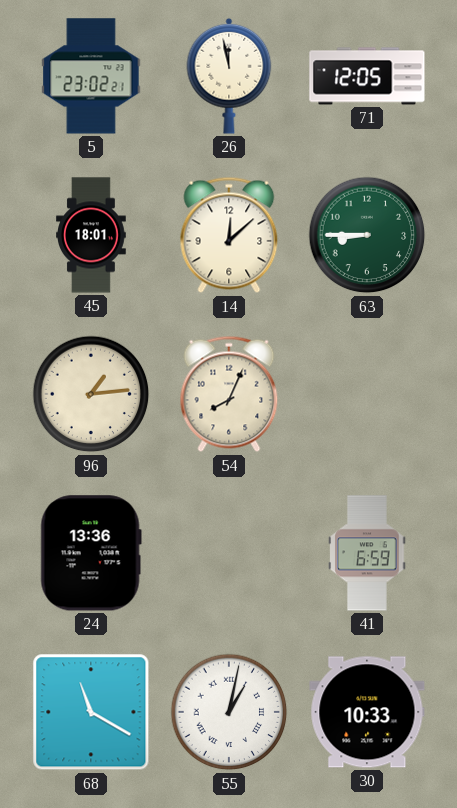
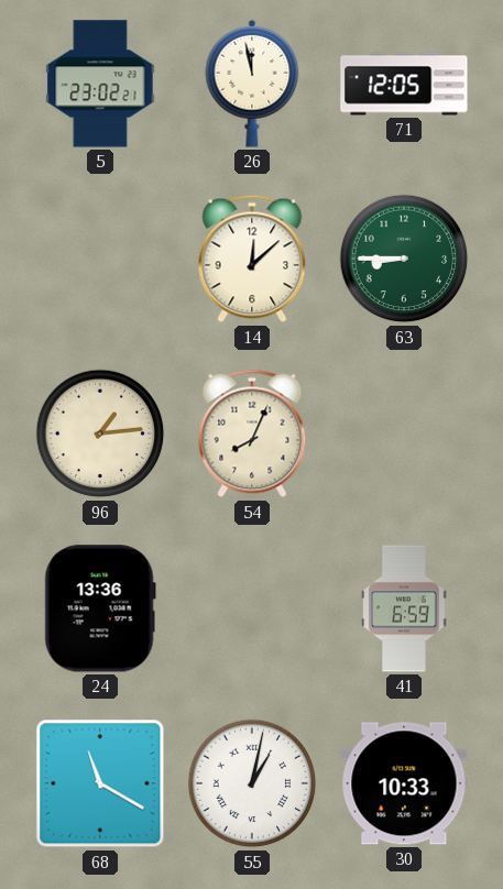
45: 18:01 -> none (92, 235)
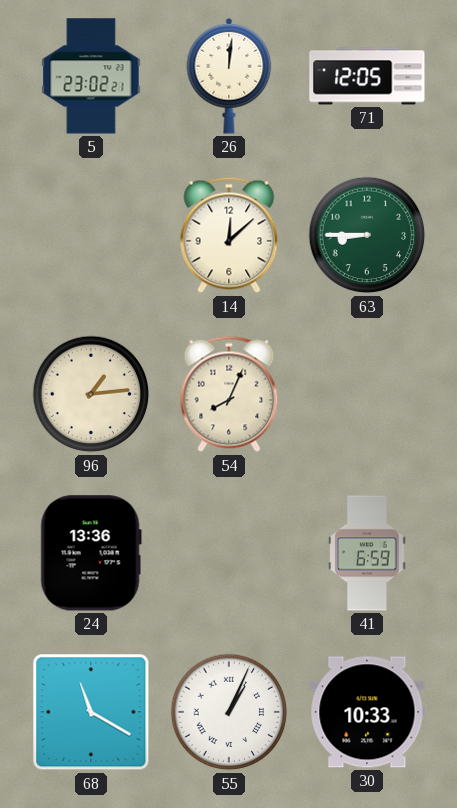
26: 11:58 -> 12:01 (229, 76)
55: 1:02 -> 1:04 (229, 712)
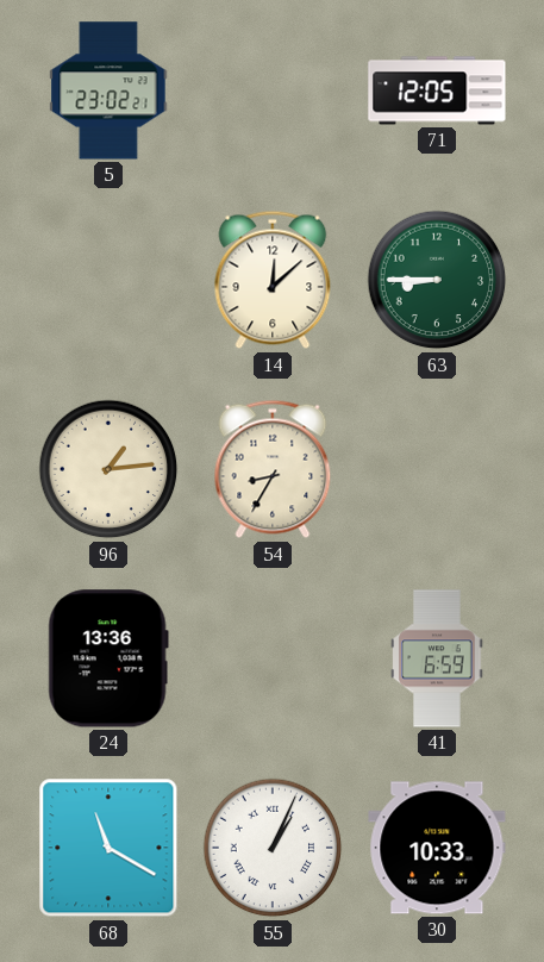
26: 12:01 -> none (229, 76)
54: 8:04 -> 8:35 (273, 469)
